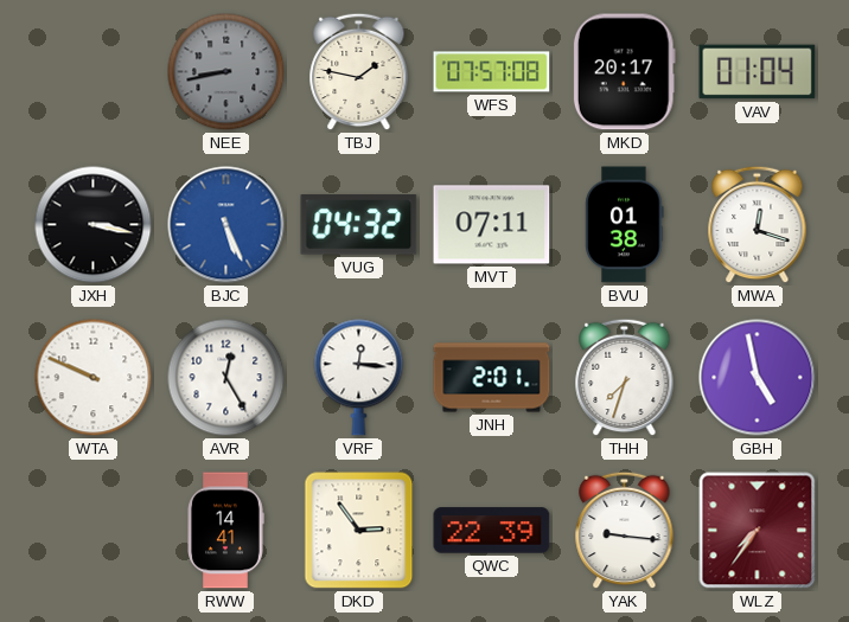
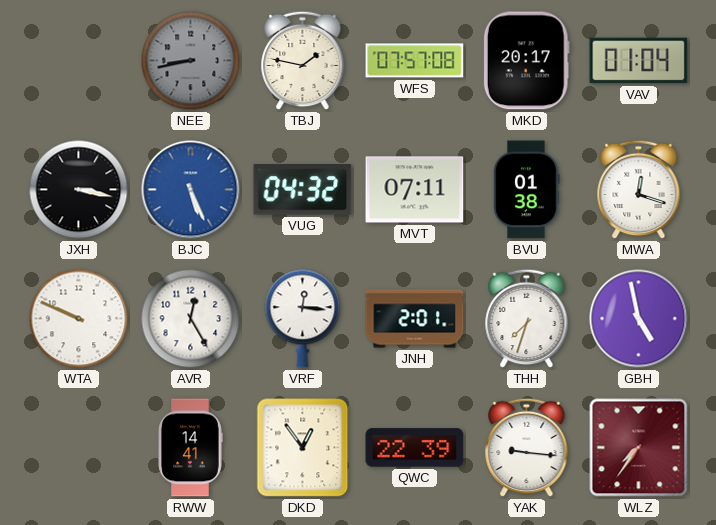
DKD: 2:54 -> 12:54 (303, 448)
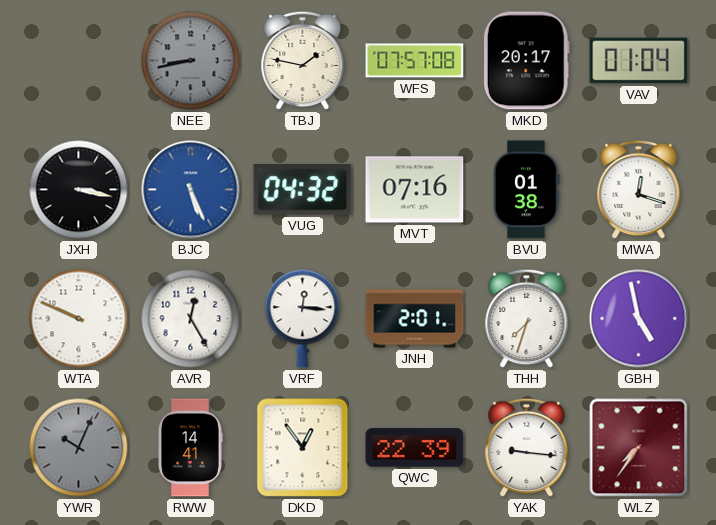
MVT: 07:11 -> 07:16 (415, 190)
YWR: none -> 10:04 (79, 448)
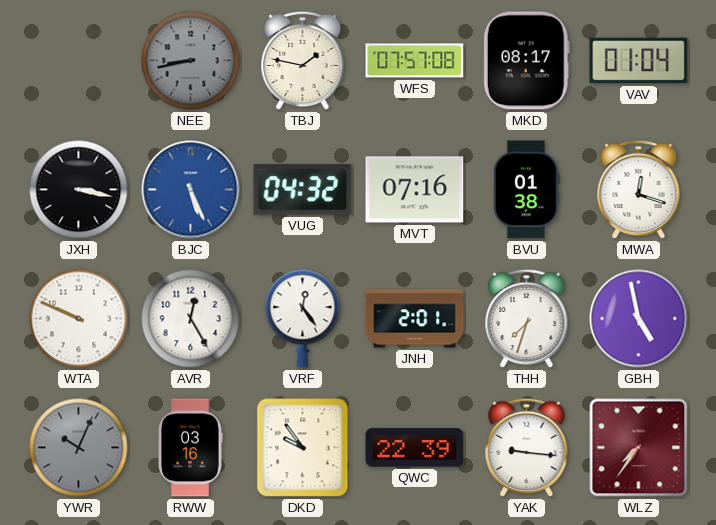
MKD: 20:17 -> 08:17 (526, 61)
VRF: 12:16 -> 12:24 (303, 319)
RWW: 14:41 -> 03:16 (190, 448)
DKD: 12:54 -> 9:54 (303, 448)
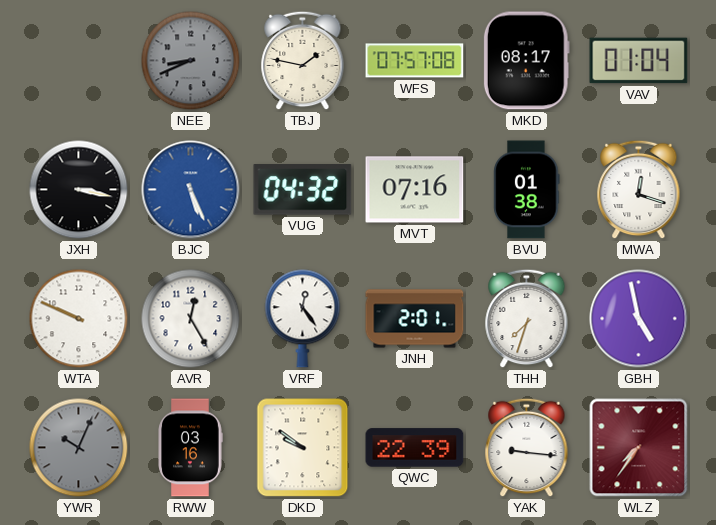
NEE: 8:43 -> 8:41 (191, 61)
DKD: 9:54 -> 9:51 (303, 448)
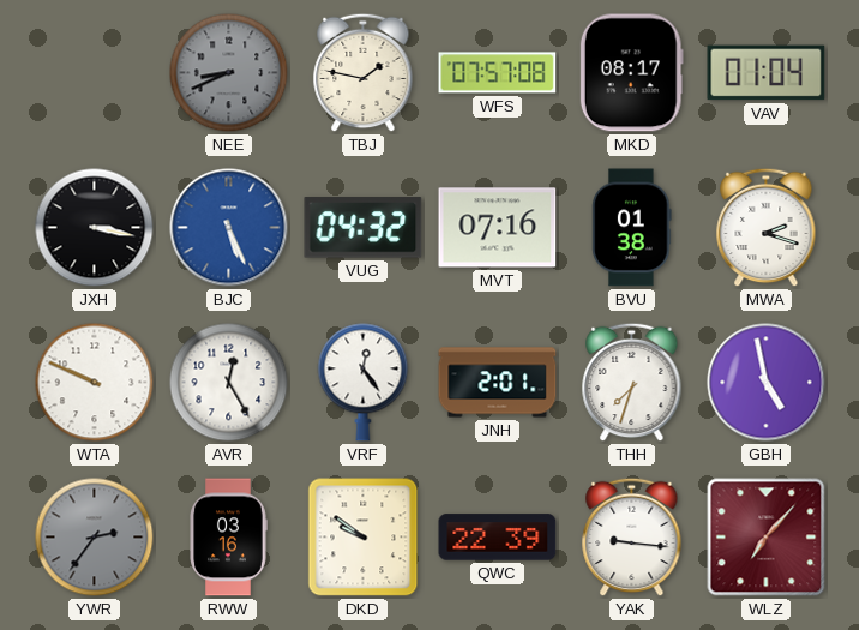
MWA: 12:18 -> 2:18 (767, 228)
YWR: 10:04 -> 2:36 (95, 538)
WLZ: 7:36 -> 7:07 (767, 538)
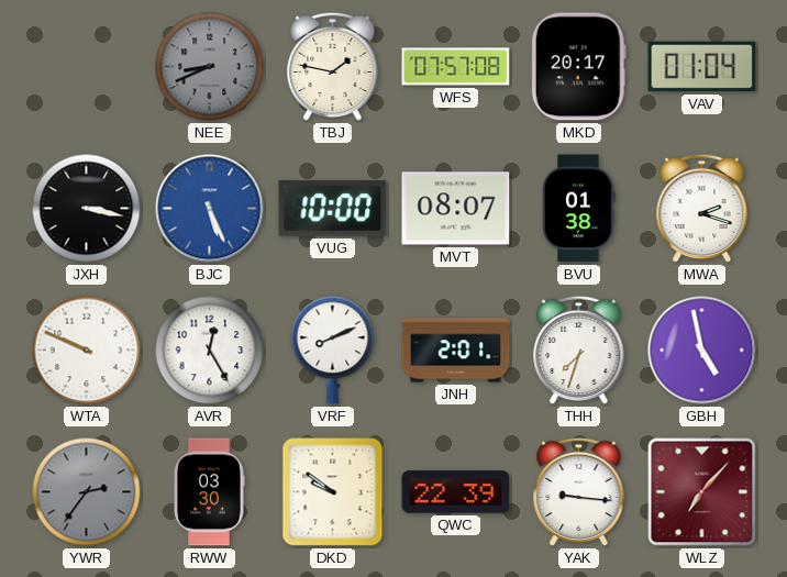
MKD: 08:17 -> 20:17 (578, 67)
VUG: 04:32 -> 10:00 (333, 209)
MVT: 07:16 -> 08:07 (456, 209)
VRF: 12:24 -> 8:11 (333, 351)
RWW: 03:16 -> 03:30 (209, 492)
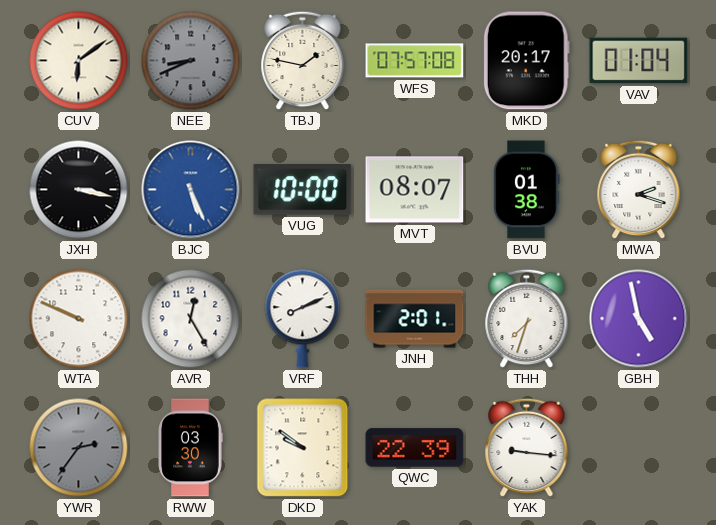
CUV: none -> 6:09 (79, 61)
WLZ: 7:07 -> none (702, 492)
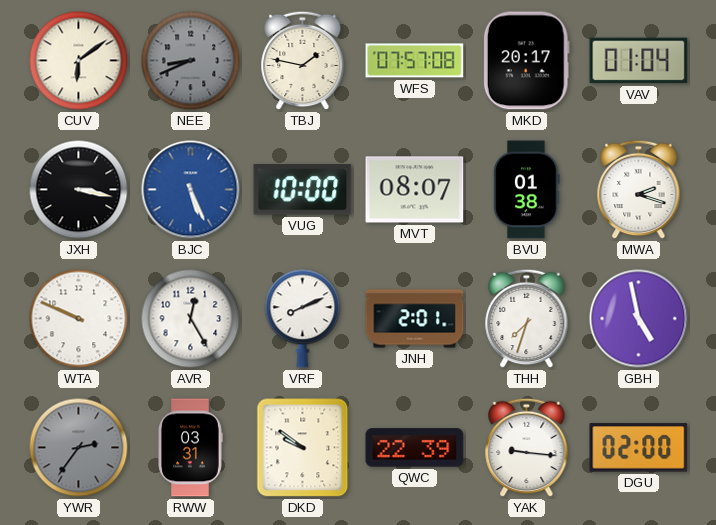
RWW: 03:30 -> 03:31 (190, 448)
DGU: none -> 02:00 (639, 448)
